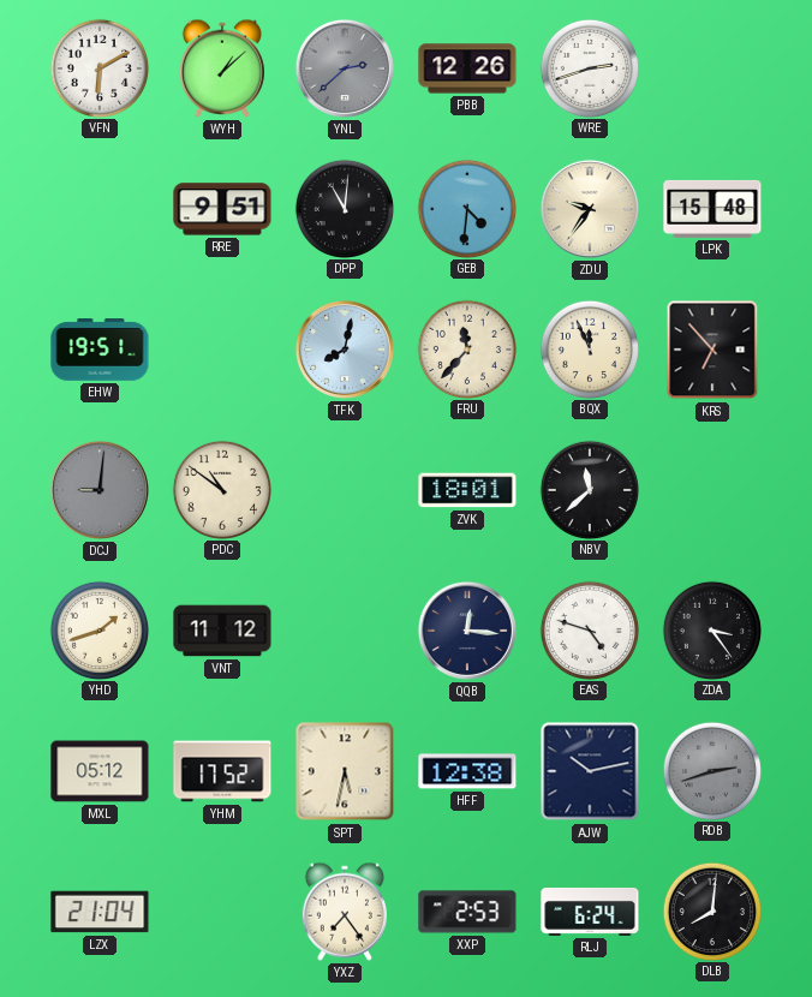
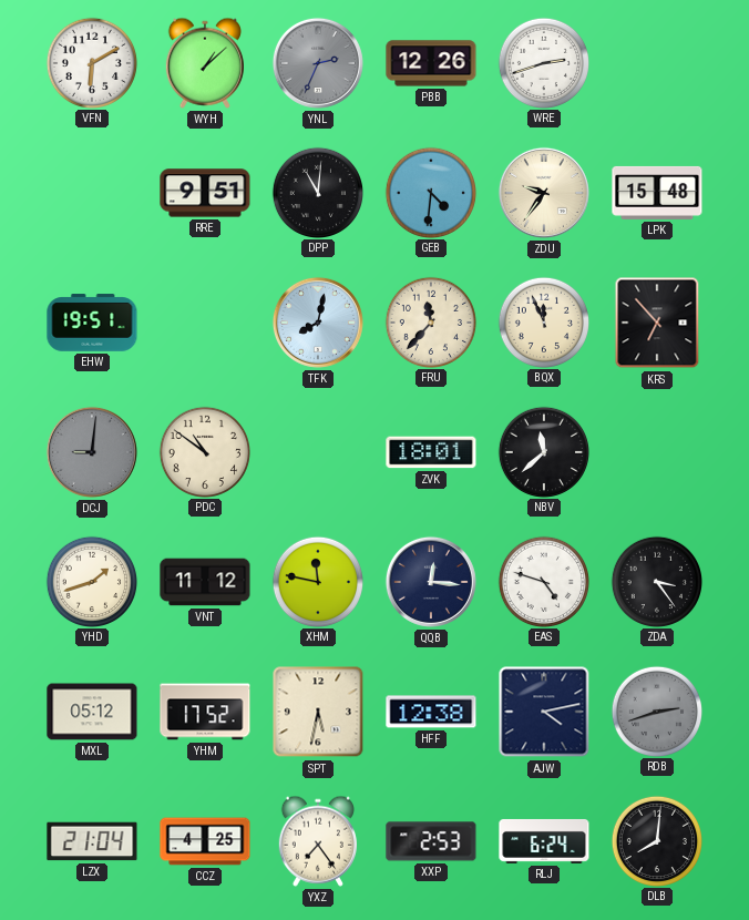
YNL: 2:38 -> 2:34 (318, 63)
XHM: none -> 11:47 (317, 581)
AJW: 10:13 -> 4:13 (544, 712)
CCZ: none -> 4:25 (205, 841)
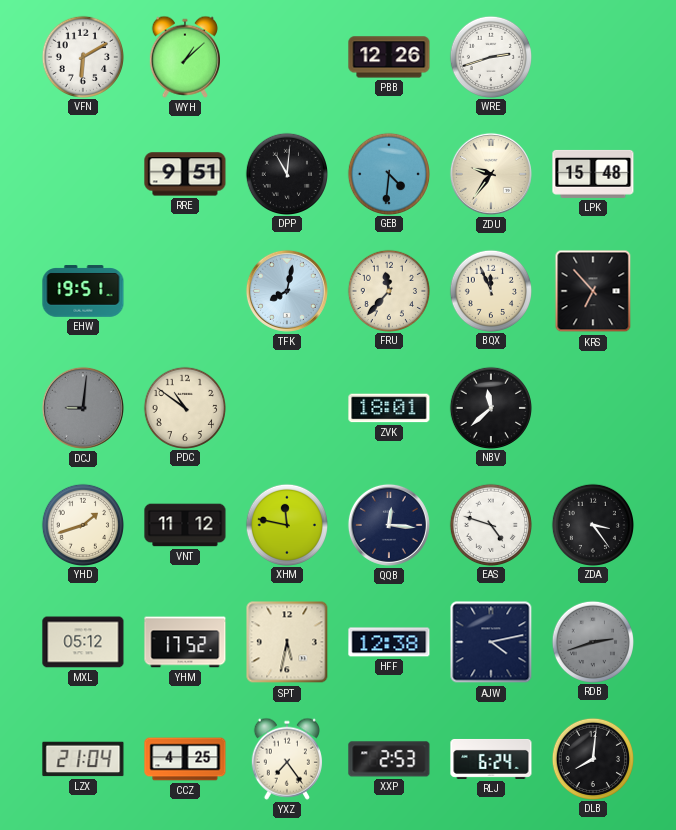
YNL: 2:34 -> none (318, 63)
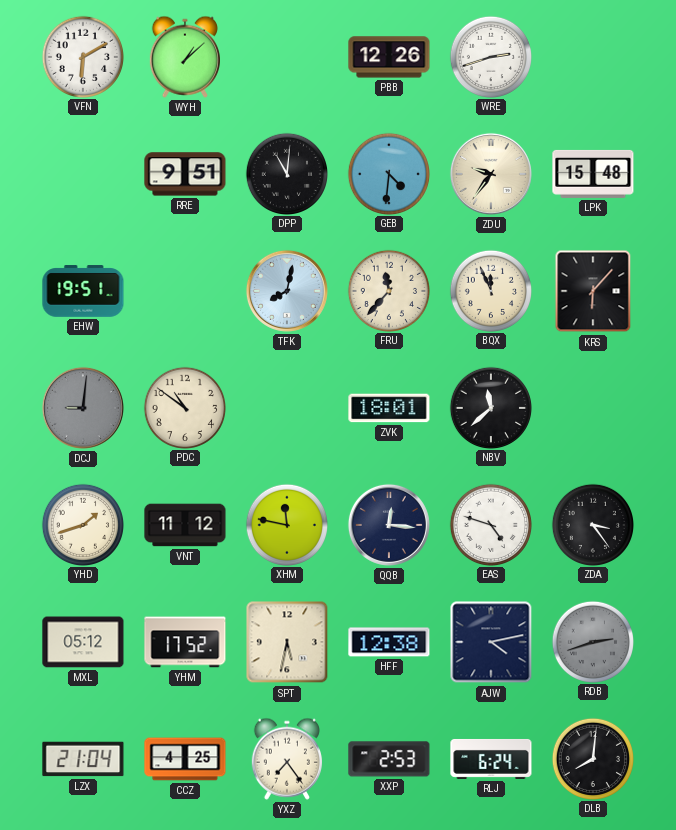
KRS: 6:53 -> 6:07 (593, 291)
